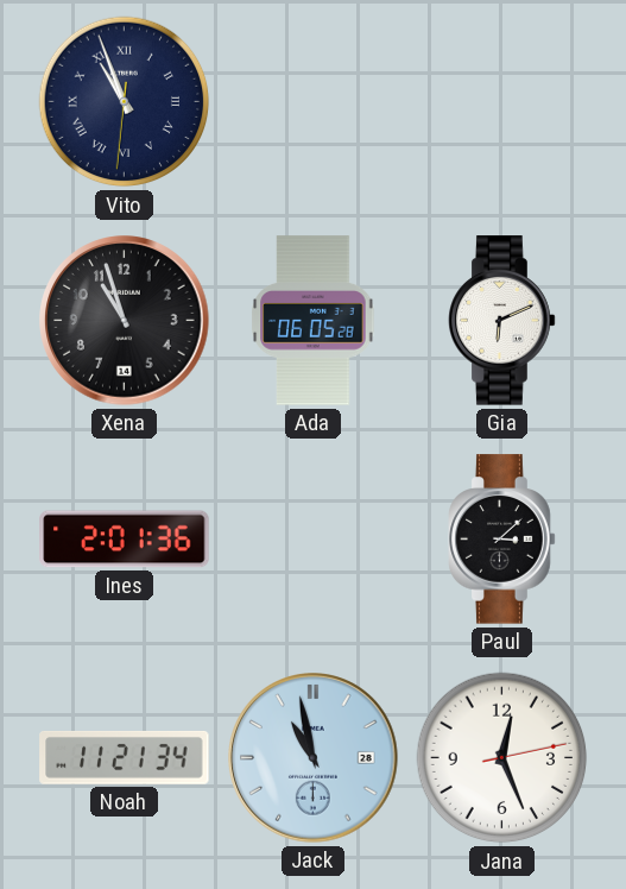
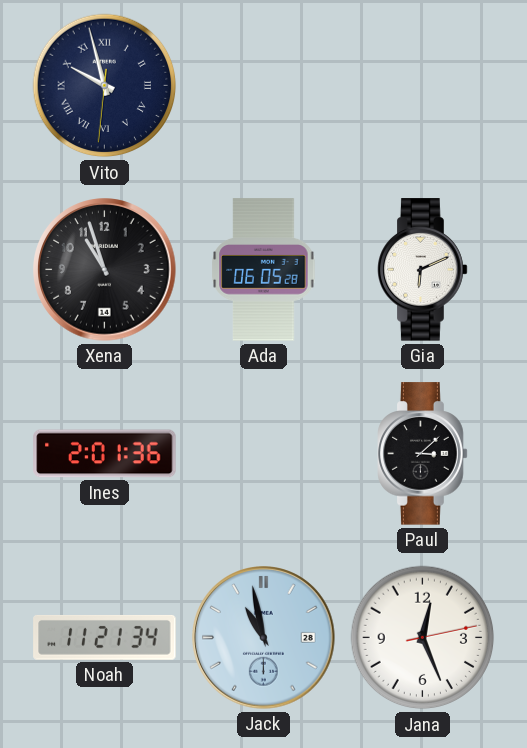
Vito: 10:56 -> 9:57 (105, 86)
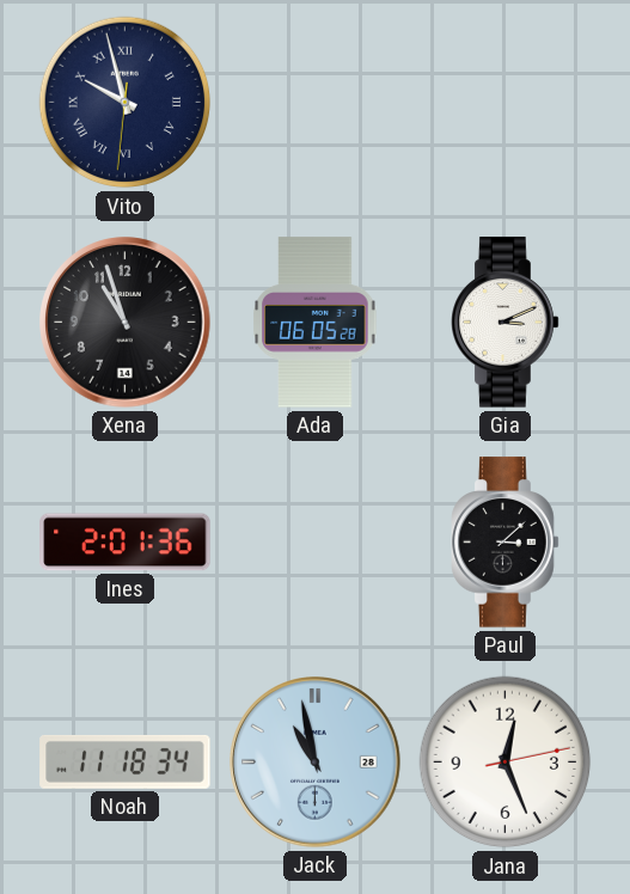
Gia: 6:11 -> 3:11 (506, 323)
Noah: 11:21 -> 11:18 (126, 761)
